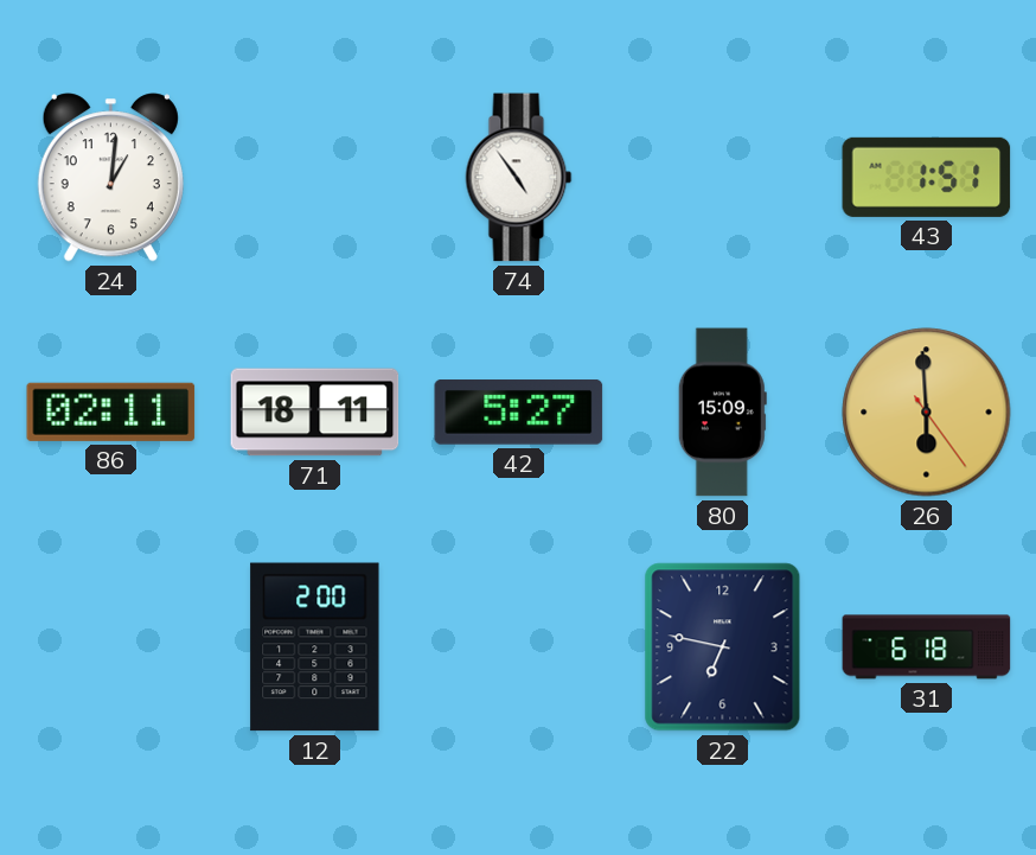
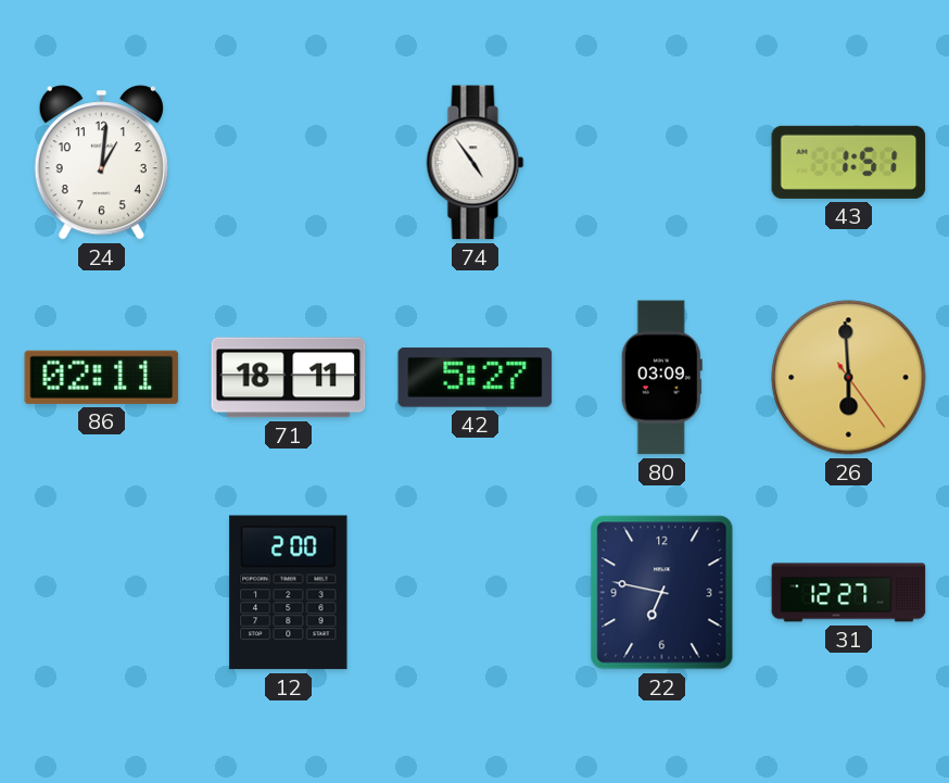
80: 15:09 -> 03:09 (661, 378)
31: 6:18 -> 12:27 (849, 593)
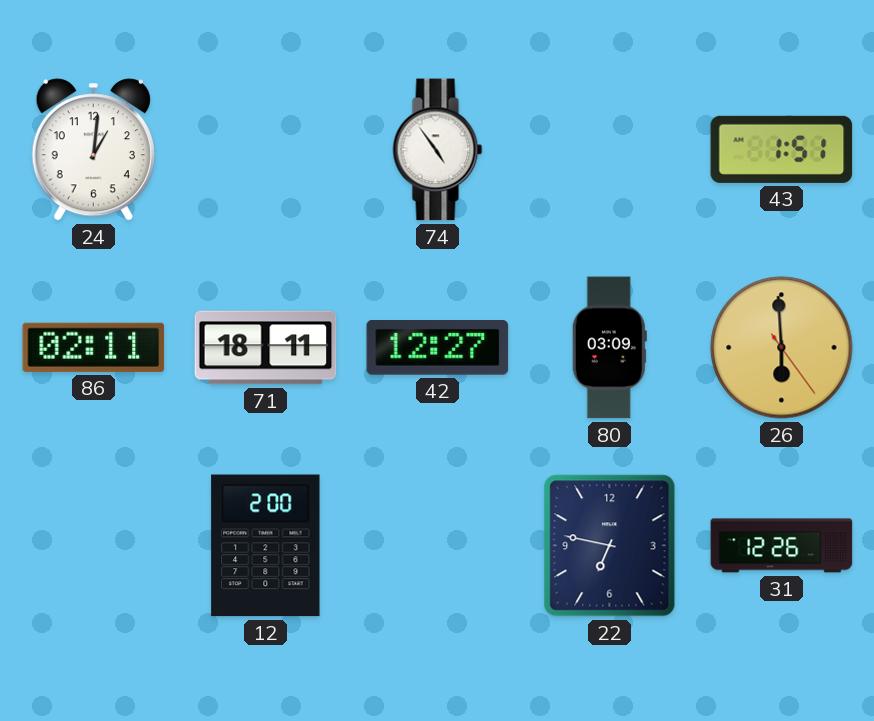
42: 5:27 -> 12:27 (438, 348)
31: 12:27 -> 12:26 (782, 546)
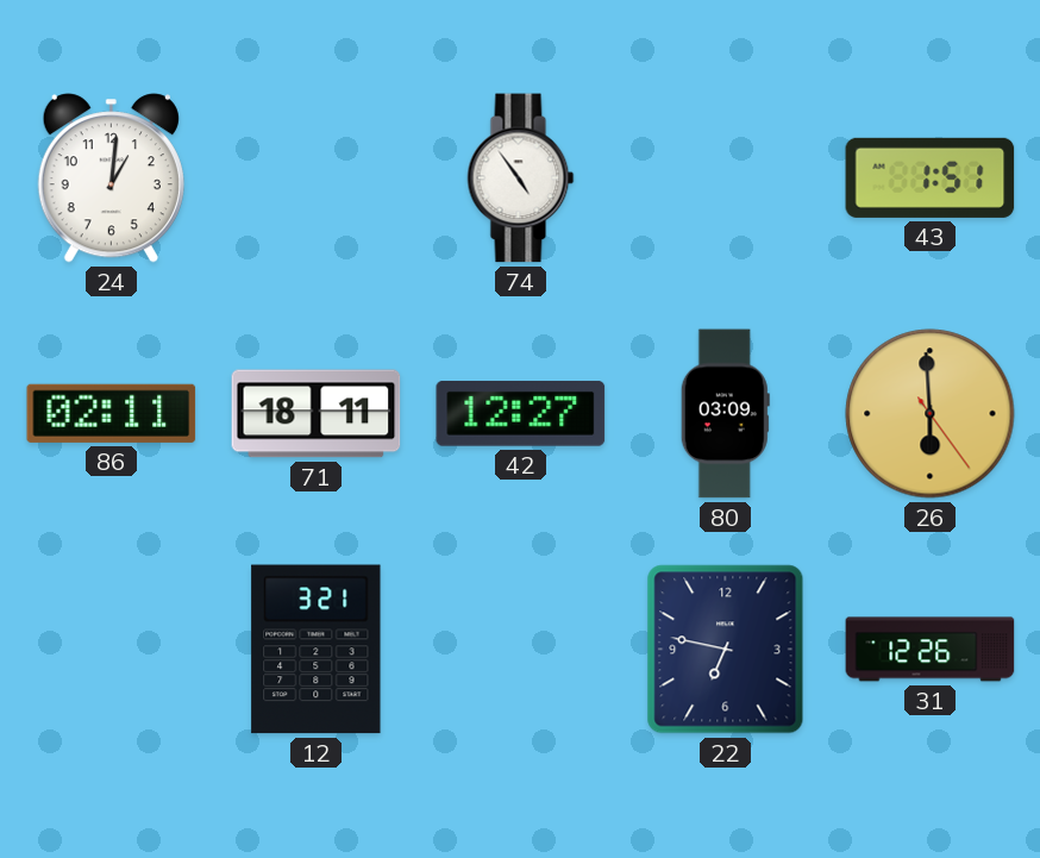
12: 2:00 -> 3:21 (317, 650)
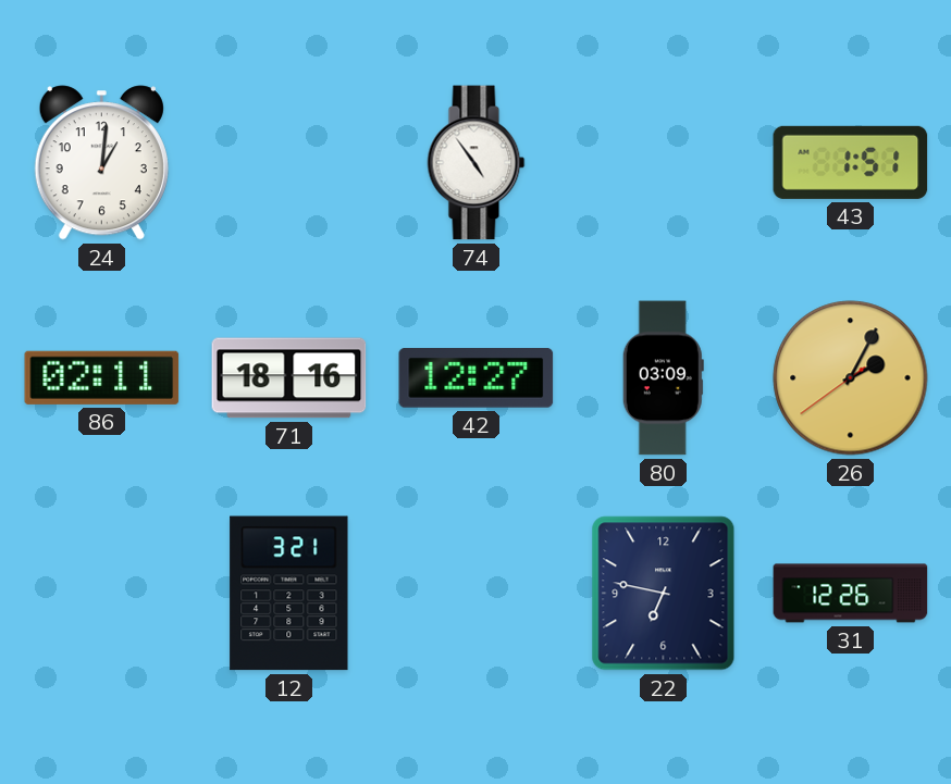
71: 18:11 -> 18:16 (289, 378)
26: 5:59 -> 2:04 (851, 378)
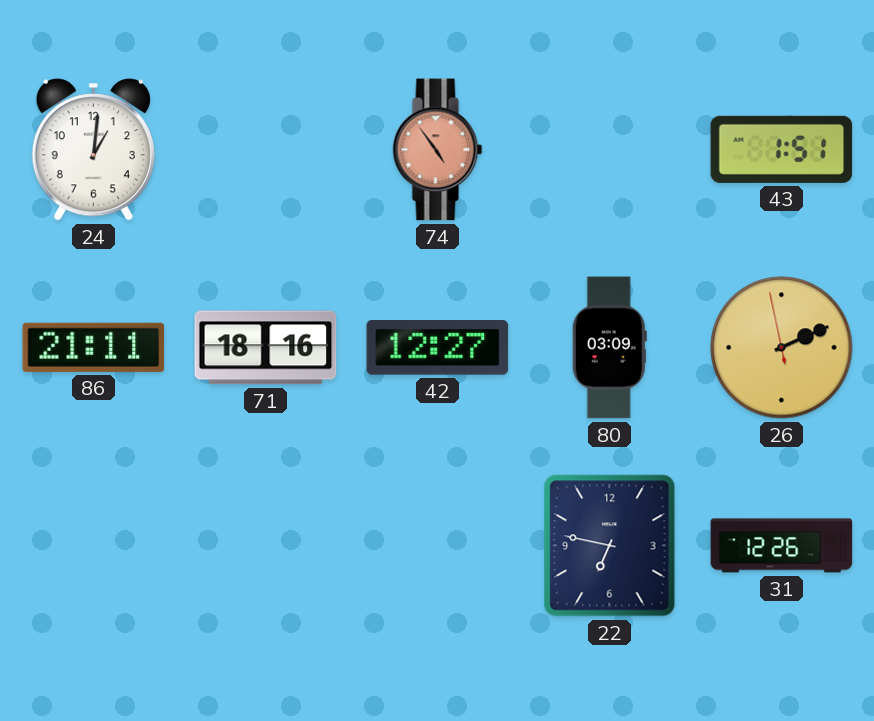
74 dial: white -> salmon (438, 150)
86: 02:11 -> 21:11 (94, 347)
26: 2:04 -> 2:10 (782, 348)
12: 3:21 -> none (289, 594)
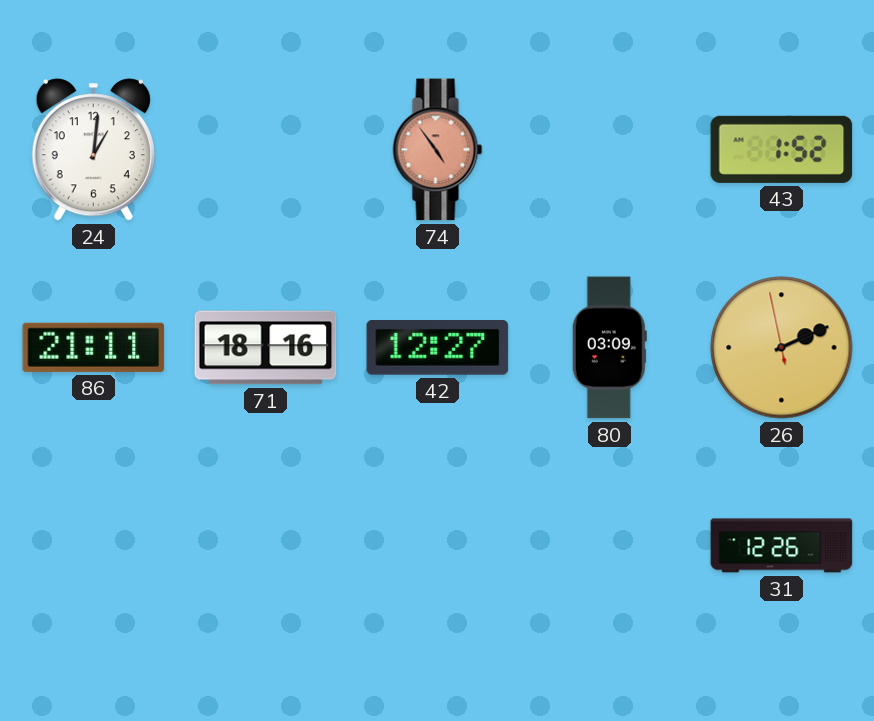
43: 1:51 -> 1:52 (782, 149)
22: 6:47 -> none (610, 546)
